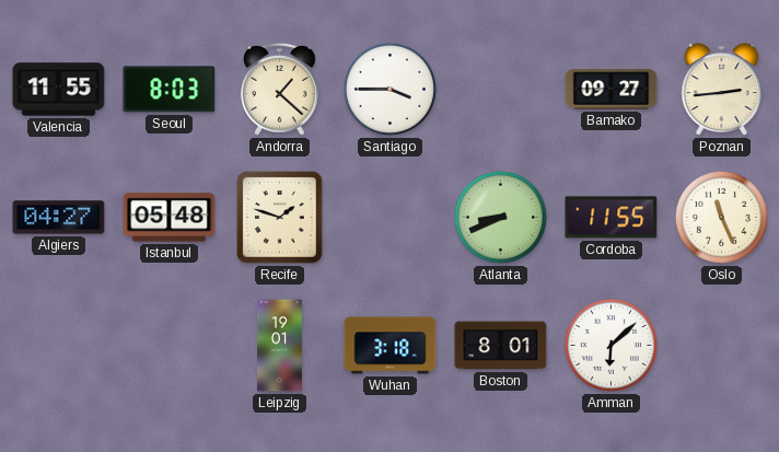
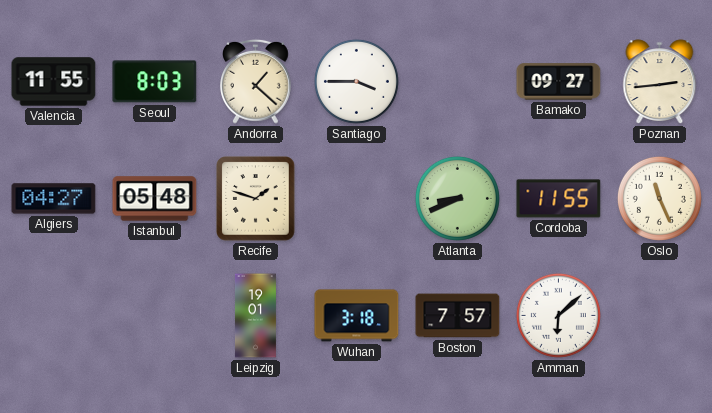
Boston: 8:01 -> 7:57 (458, 316)
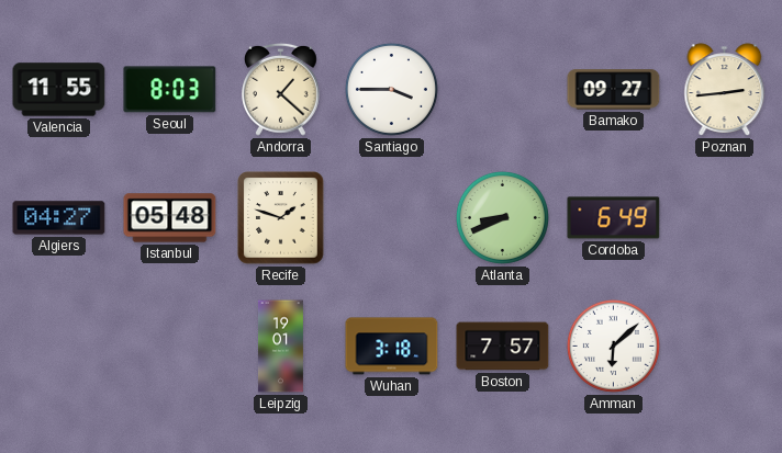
Cordoba: 11:55 -> 6:49 (614, 218)
Oslo: 11:26 -> none (659, 198)
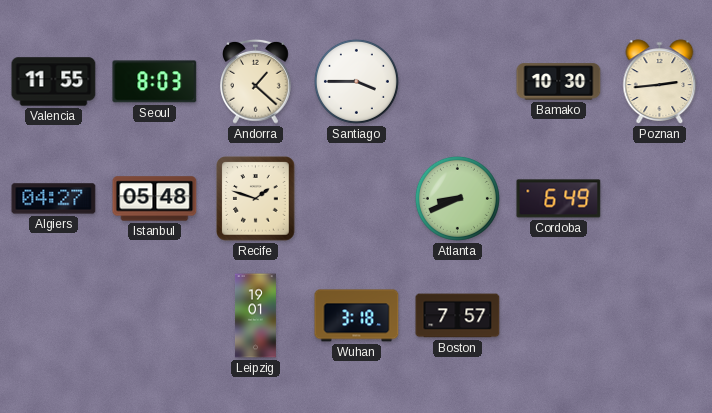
Bamako: 09:27 -> 10:30 (559, 82)
Amman: 6:08 -> none (613, 346)
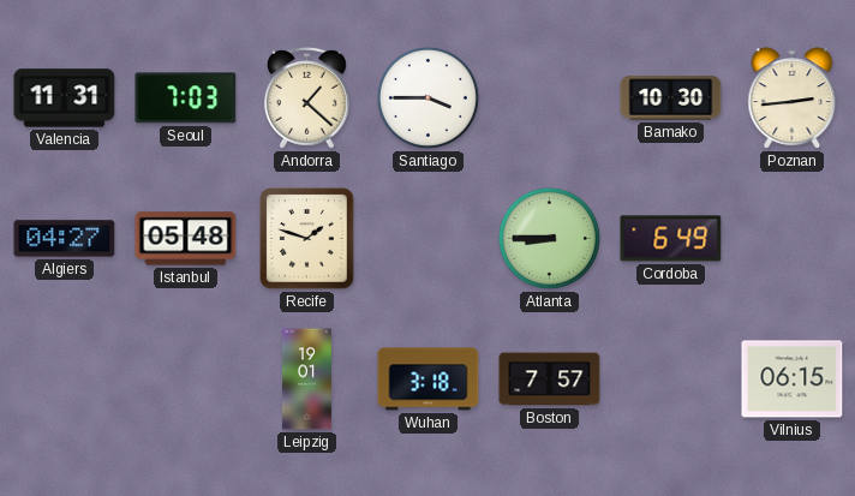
Valencia: 11:55 -> 11:31 (65, 98)
Seoul: 8:03 -> 7:03 (186, 98)
Atlanta: 8:41 -> 8:45 (549, 238)
Vilnius: none -> 06:15 (793, 380)
